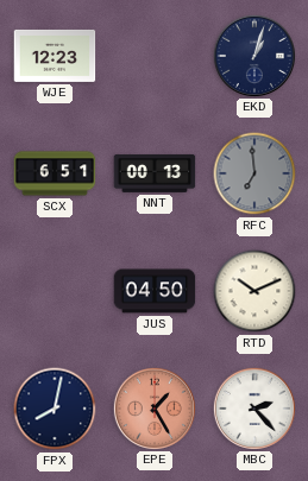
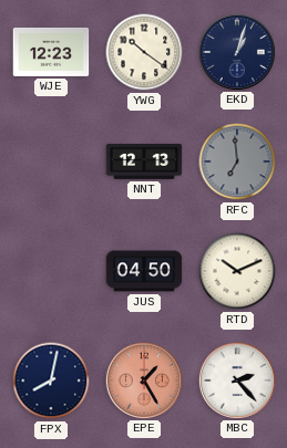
YWG: none -> 10:21 (144, 52)
SCX: 6:51 -> none (55, 173)
NNT: 00:13 -> 12:13 (144, 162)
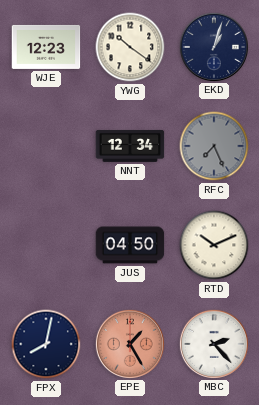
NNT: 12:13 -> 12:34 (130, 146)
RFC: 6:59 -> 7:26 (214, 146)
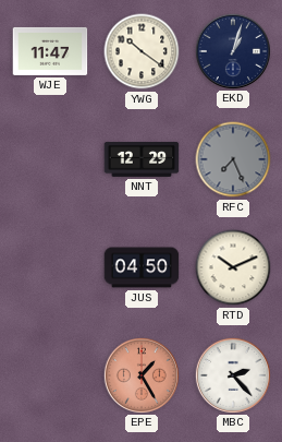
WJE: 12:23 -> 11:47 (50, 51)
NNT: 12:34 -> 12:29 (142, 159)
FPX: 8:02 -> none (46, 344)
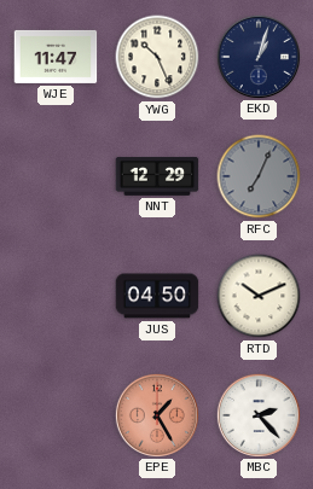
YWG: 10:21 -> 10:26 (157, 57)
RFC: 7:26 -> 7:04 (259, 176)
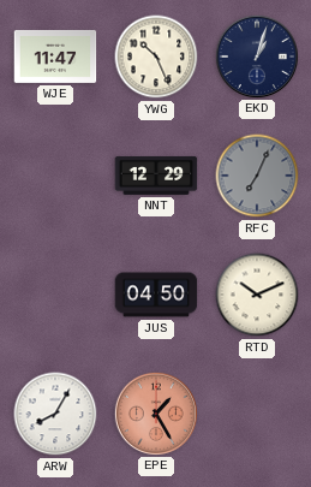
ARW: none -> 8:05 (55, 414)
MBC: 2:23 -> none (257, 414)
